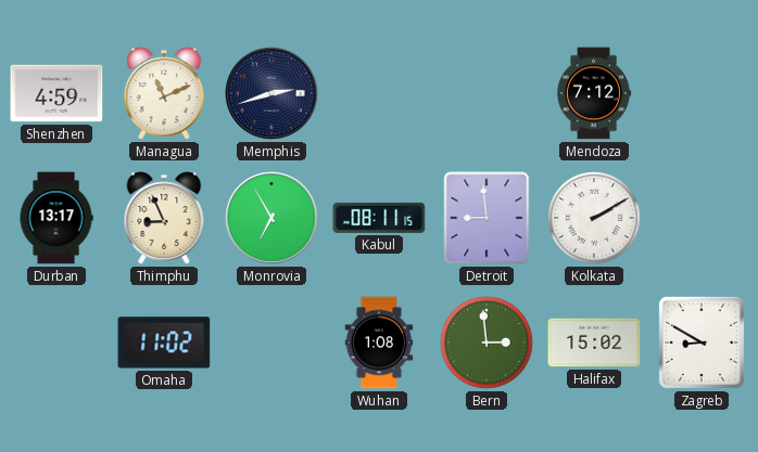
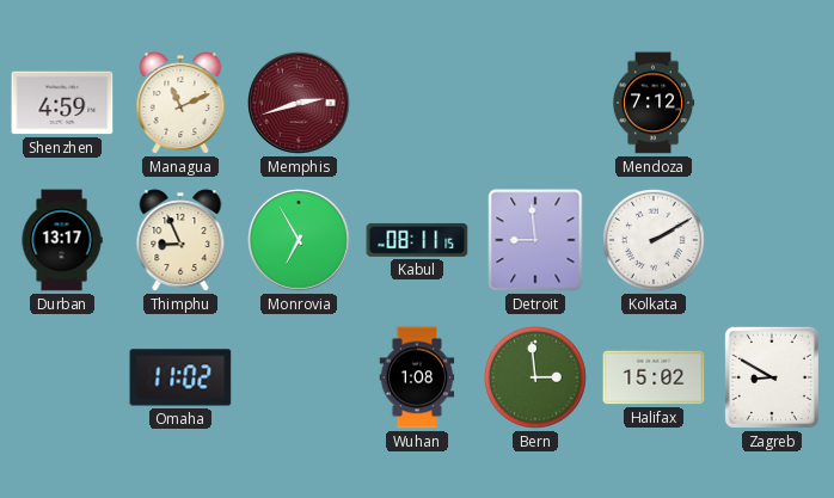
Memphis dial: navy -> burgundy (300, 104)
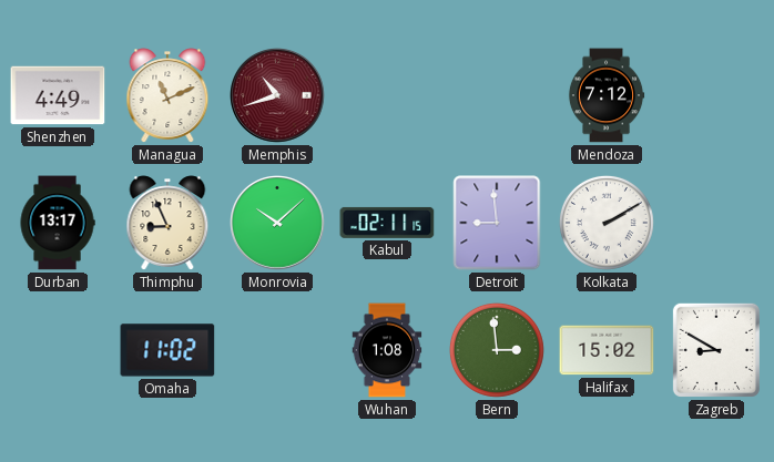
Shenzhen: 4:59 -> 4:49 (58, 95)
Memphis: 2:42 -> 10:42 (278, 96)
Monrovia: 6:55 -> 10:08 (278, 224)
Kabul: 08:11 -> 02:11 (387, 223)
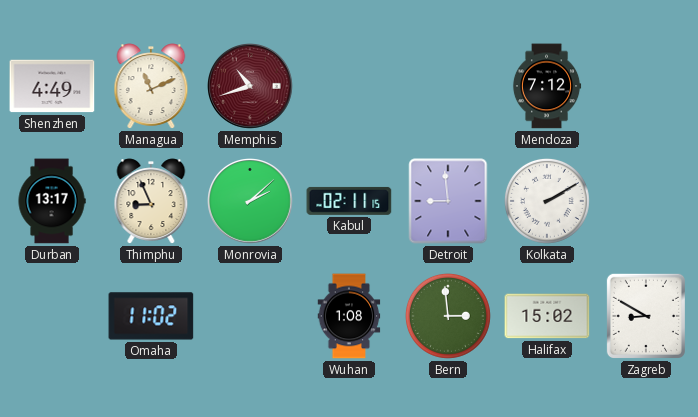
Monrovia: 10:08 -> 2:08 (251, 202)
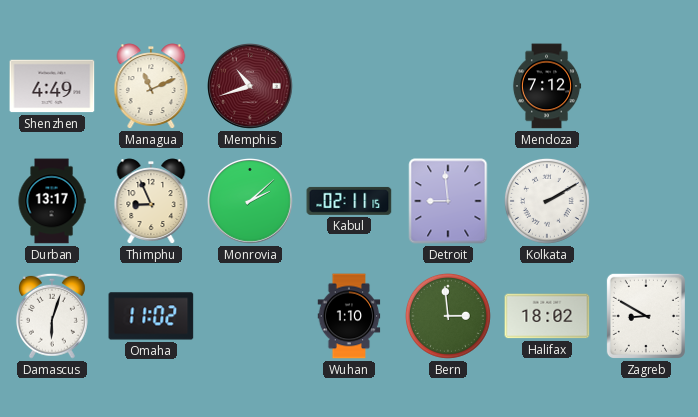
Damascus: none -> 6:03 (52, 316)
Wuhan: 1:08 -> 1:10 (349, 316)
Halifax: 15:02 -> 18:02 (547, 316)
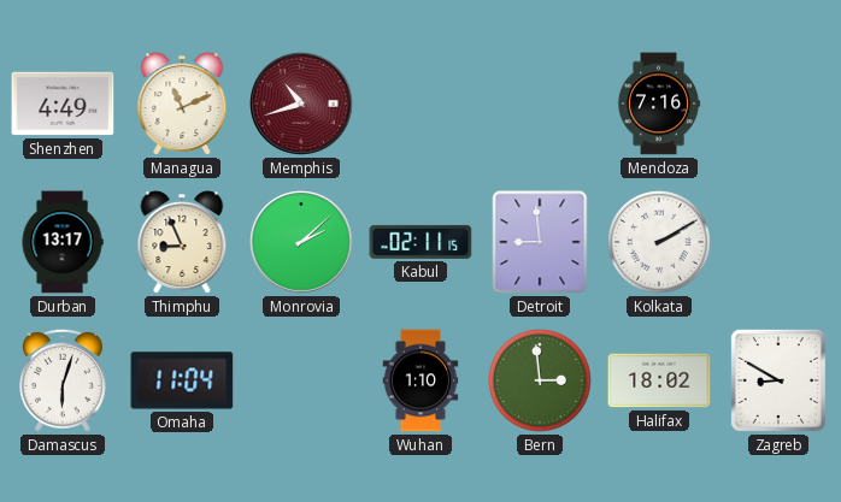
Mendoza: 7:12 -> 7:16 (659, 104)
Omaha: 11:02 -> 11:04 (182, 380)
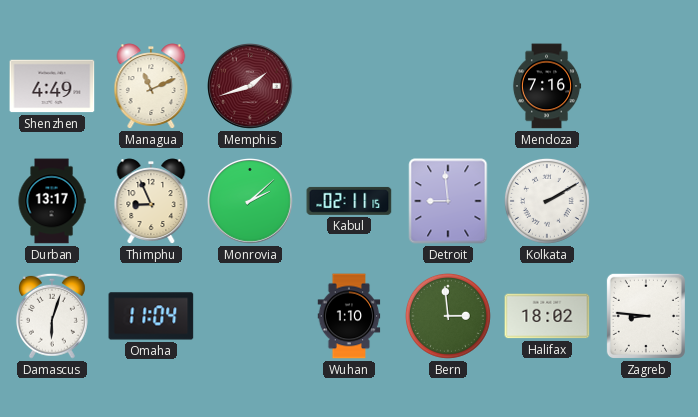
Memphis: 10:42 -> 1:42 (251, 87)
Zagreb: 8:50 -> 8:46 (646, 316)
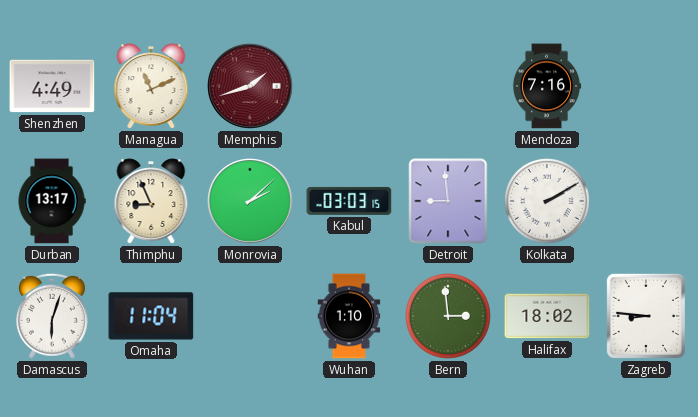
Kabul: 02:11 -> 03:03 (349, 201)
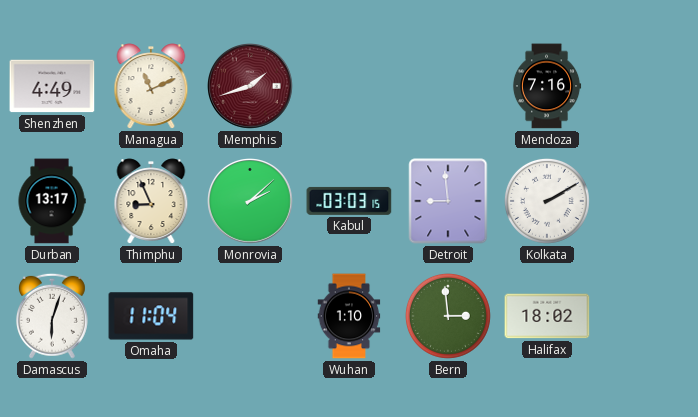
Zagreb: 8:46 -> none (646, 316)
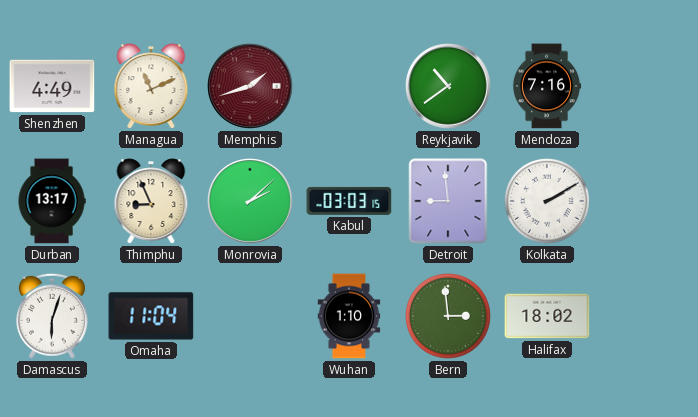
Reykjavik: none -> 10:39 (449, 87)
